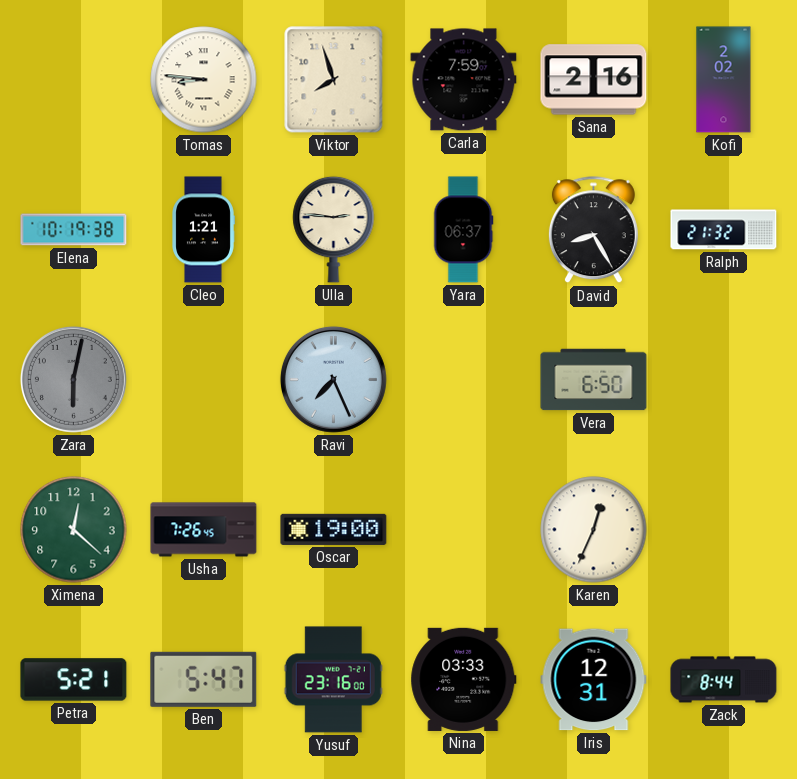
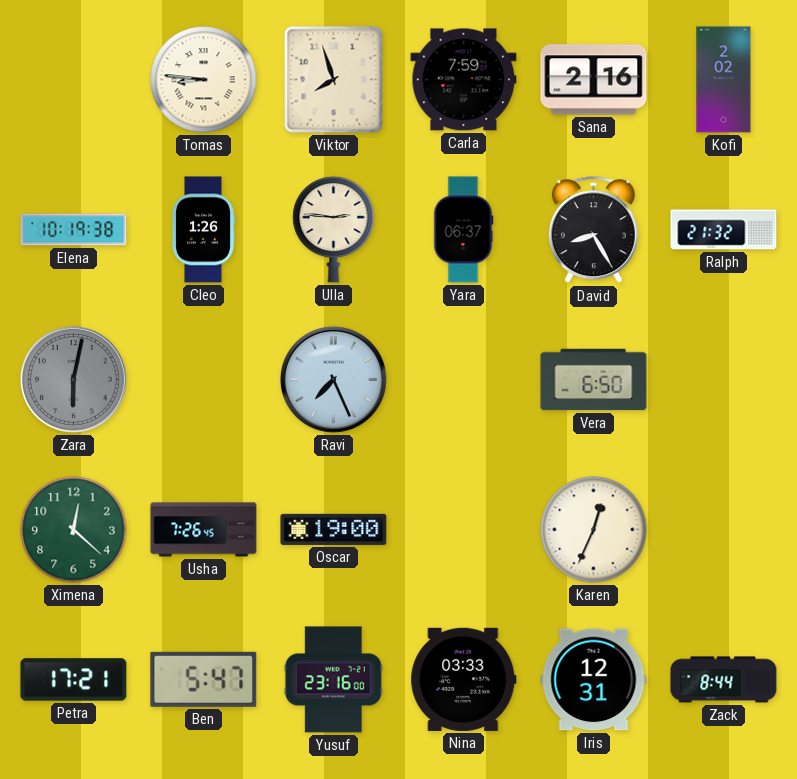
Cleo: 1:21 -> 1:26 (203, 230)
Petra: 5:21 -> 17:21 (74, 680)
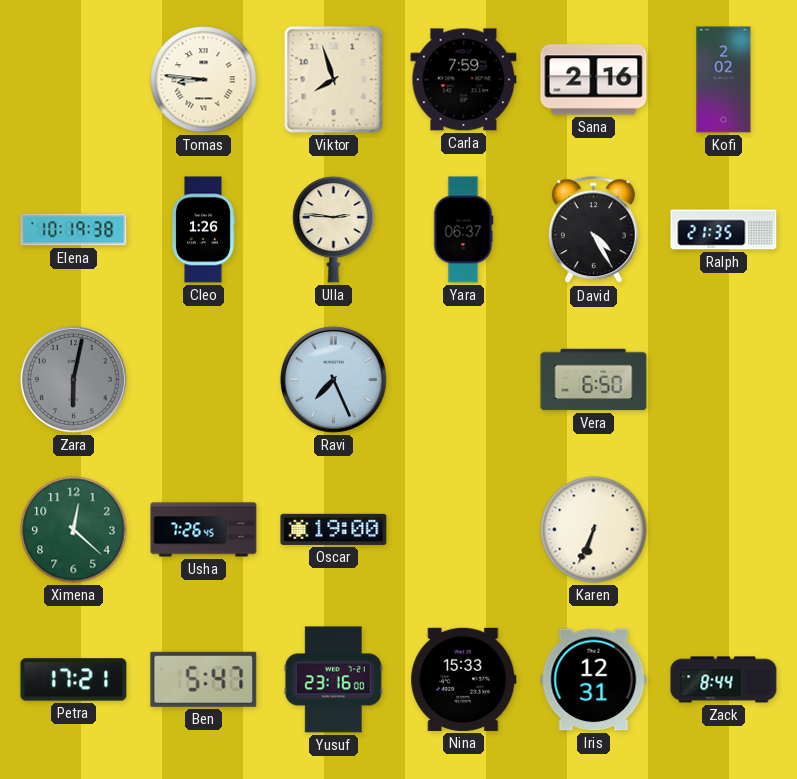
David: 8:25 -> 4:25 (593, 230)
Ralph: 21:32 -> 21:35 (724, 230)
Karen: 12:34 -> 6:34 (594, 530)
Nina: 03:33 -> 15:33 (464, 679)
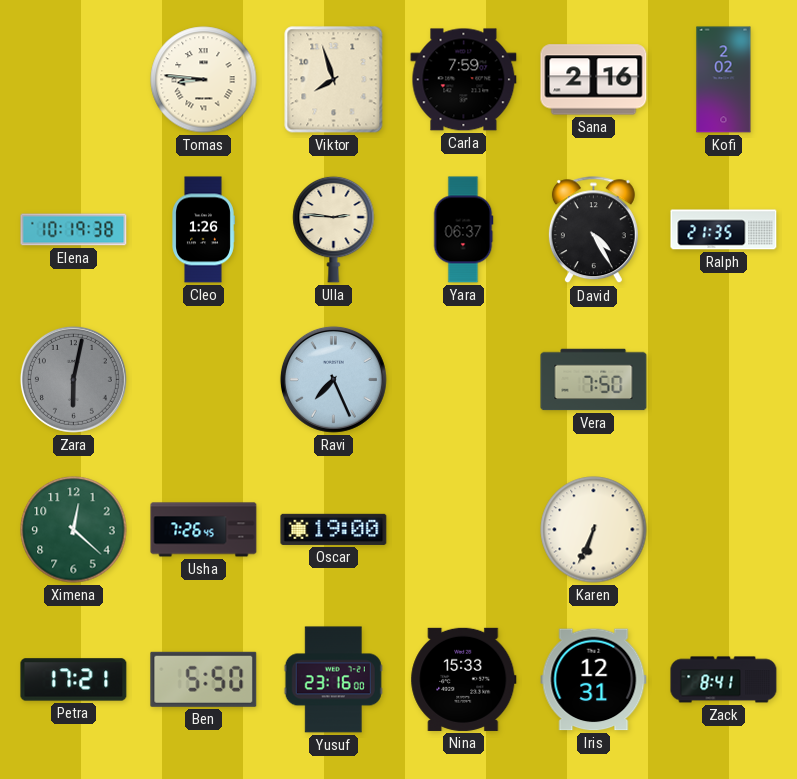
Vera: 6:50 -> 7:50 (594, 380)
Ben: 5:47 -> 5:50 (204, 679)
Zack: 8:44 -> 8:41 (724, 680)
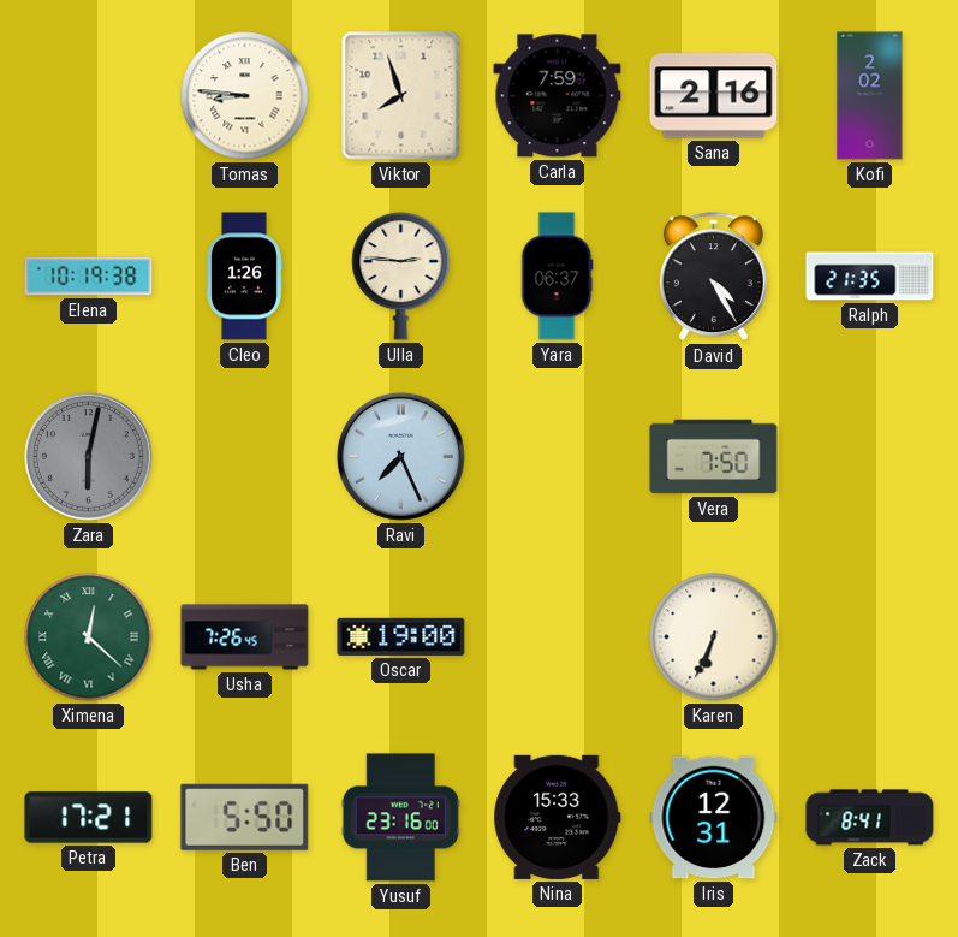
Ximena numerals: Arabic -> Roman (89, 637)
